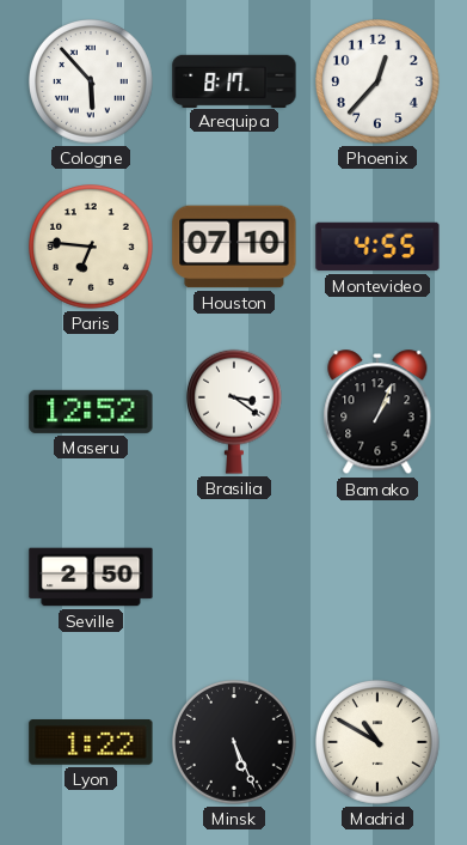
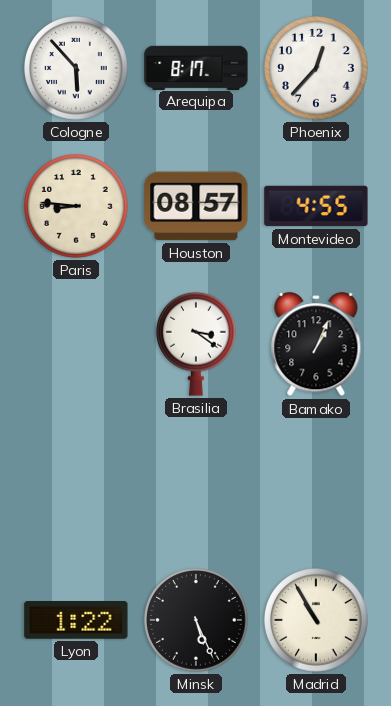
Paris: 6:46 -> 8:46 (77, 207)
Houston: 07:10 -> 08:57 (196, 206)
Maseru: 12:52 -> none (91, 412)
Seville: 2:50 -> none (91, 577)
Madrid: 10:50 -> 10:55 (317, 621)
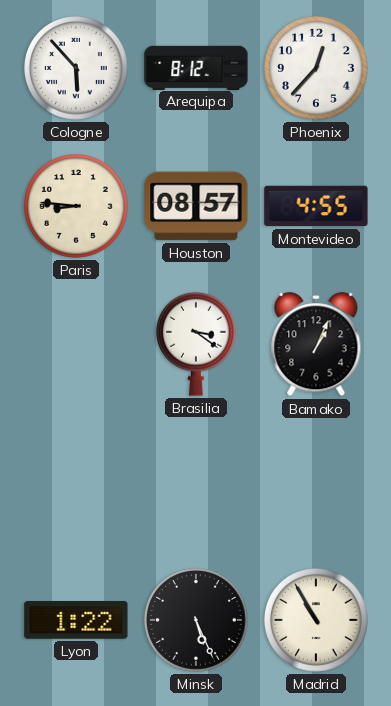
Arequipa: 8:17 -> 8:12 (196, 67)
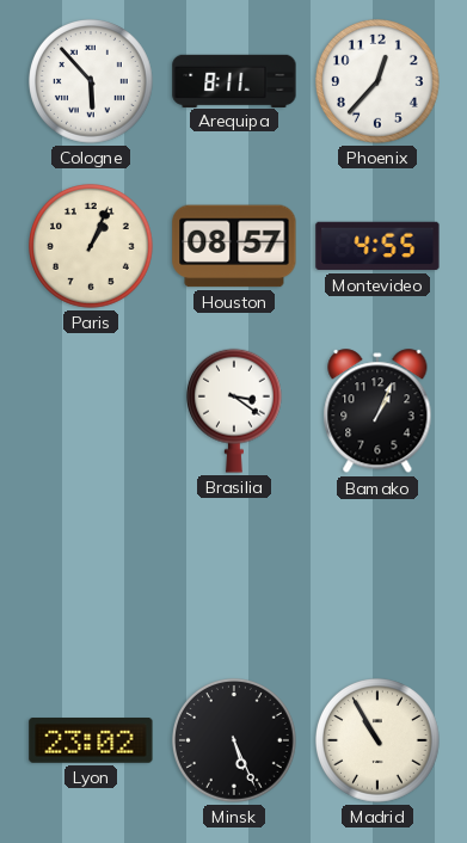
Arequipa: 8:12 -> 8:11 (234, 80)
Paris: 8:46 -> 1:04 (92, 247)
Lyon: 1:22 -> 23:02 (91, 742)
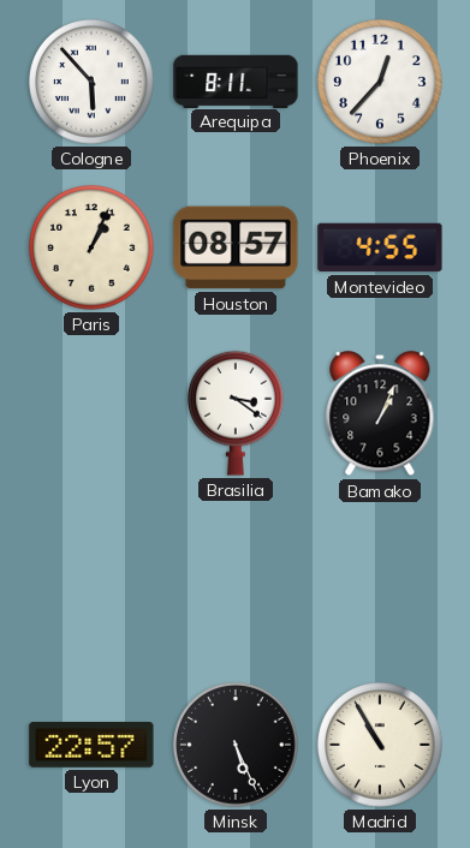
Lyon: 23:02 -> 22:57 (91, 746)
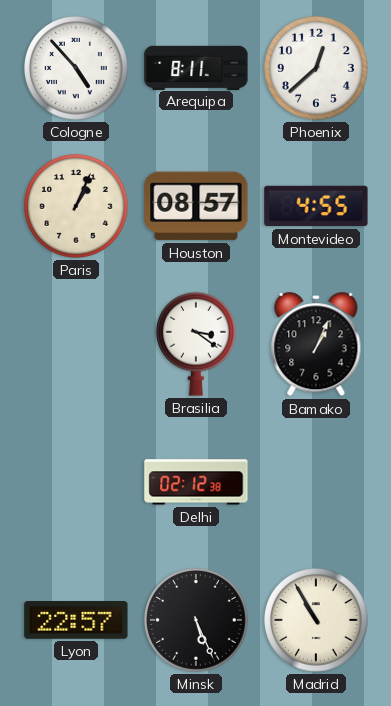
Cologne: 5:53 -> 4:53 (77, 69)
Phoenix: 12:37 -> 12:38 (317, 69)
Delhi: none -> 02:12 (196, 482)
